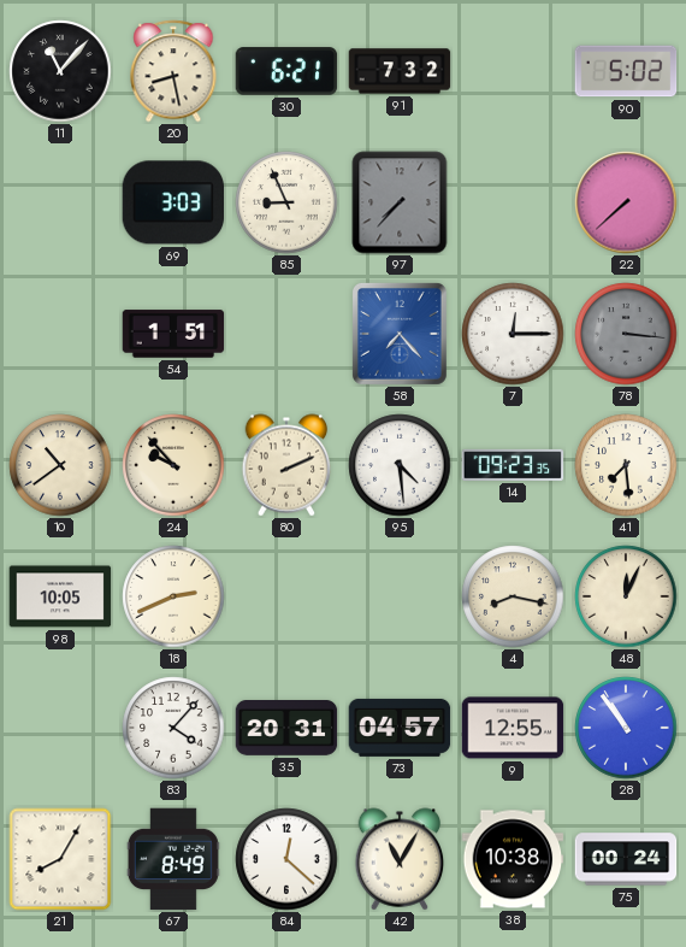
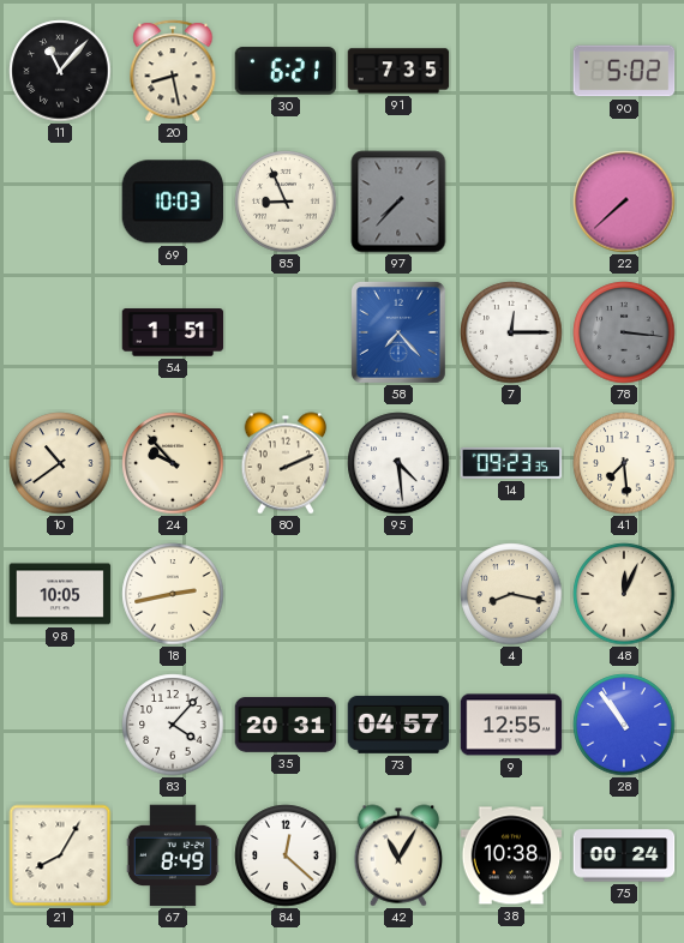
91: 7:32 -> 7:35 (398, 71)
69: 3:03 -> 10:03 (173, 202)
18: 2:41 -> 2:43 (173, 594)
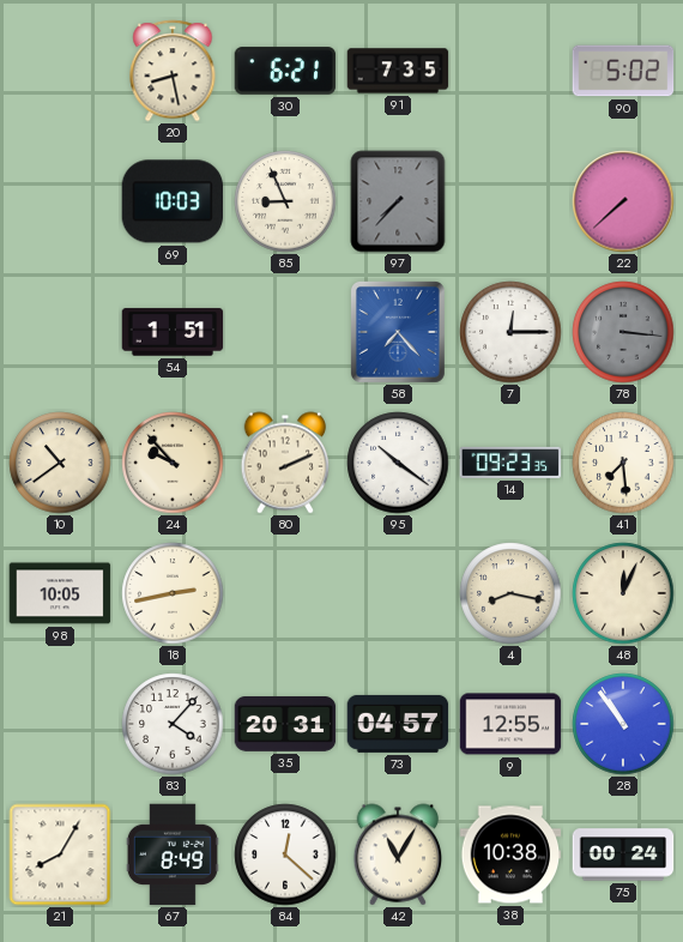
11: 11:07 -> none (60, 71)
95: 4:29 -> 10:21 (398, 463)
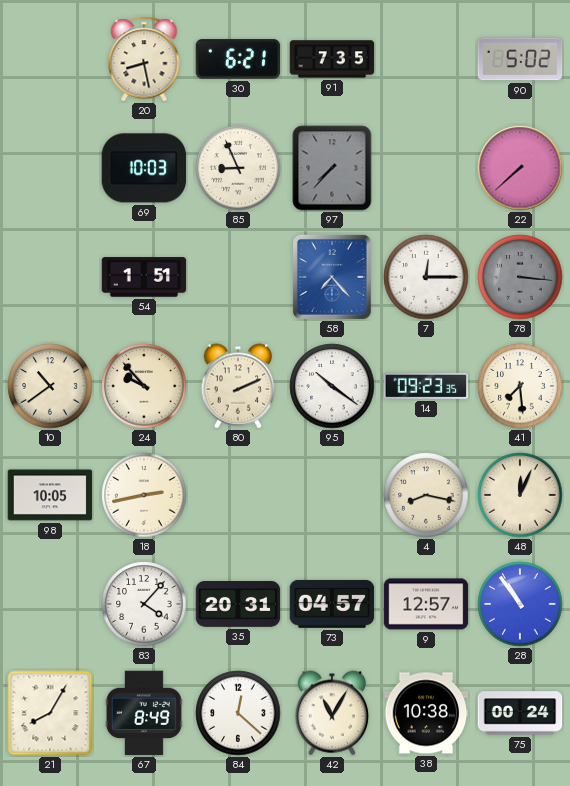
9: 12:55 -> 12:57 (426, 604)
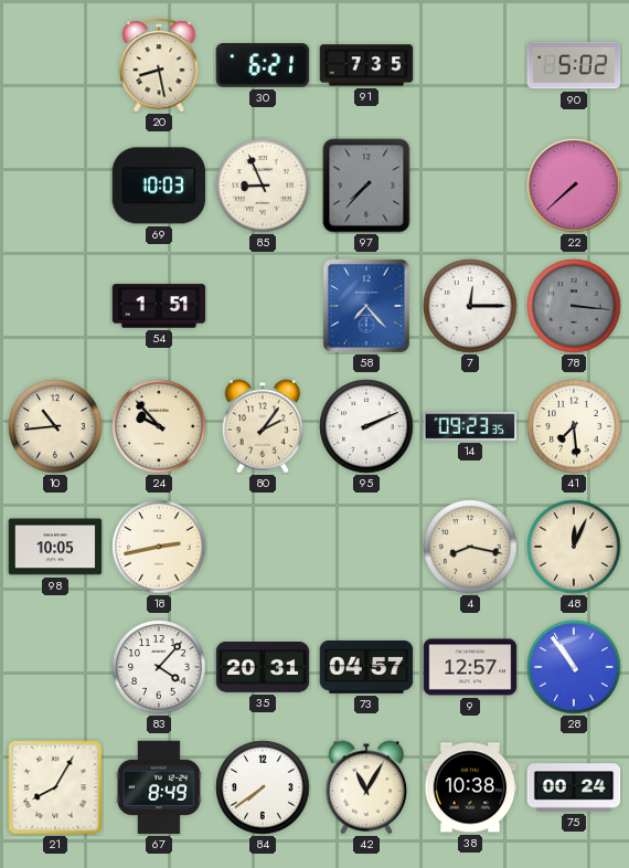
10: 10:39 -> 10:44 (55, 426)
80: 2:11 -> 2:06 (263, 426)
95: 10:21 -> 2:11 (366, 426)
84: 12:22 -> 7:39 (263, 787)
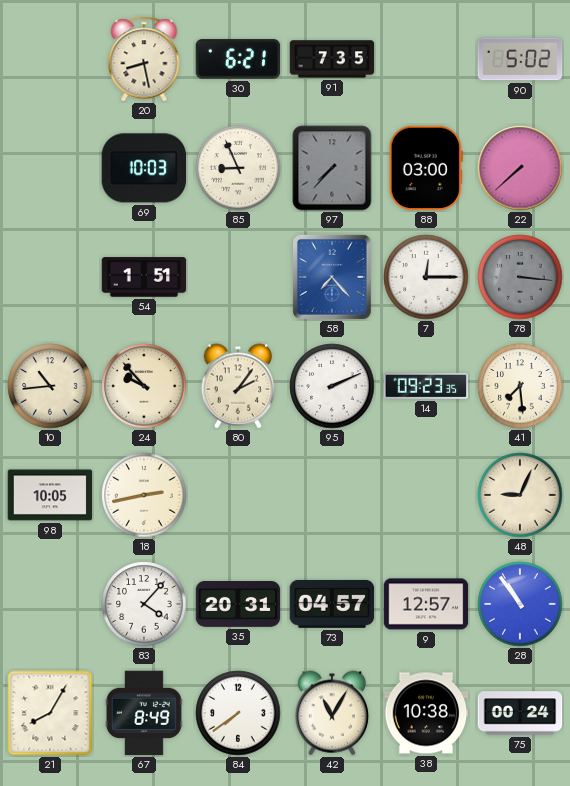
88: none -> 03:00 (426, 168)
4: 8:17 -> none (470, 547)
48: 12:04 -> 9:04 (520, 495)
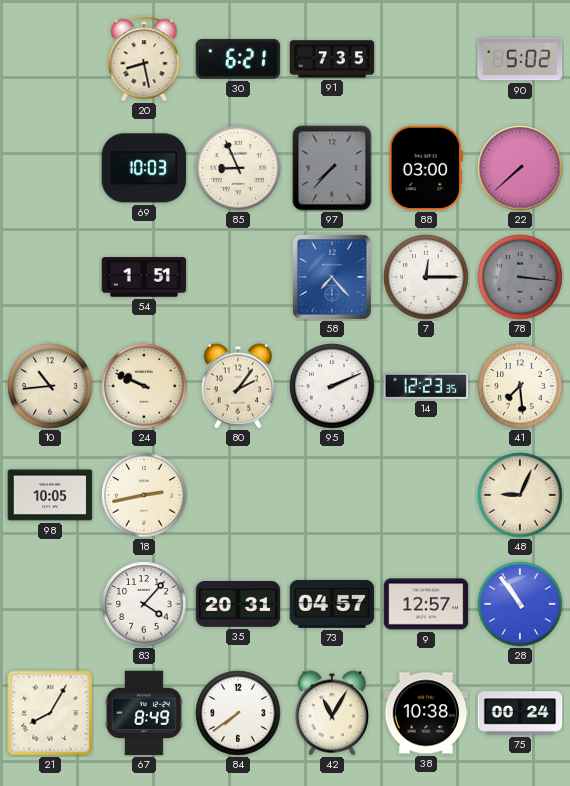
24: 9:53 -> 9:49 (144, 386)
14: 09:23 -> 12:23 (426, 386)
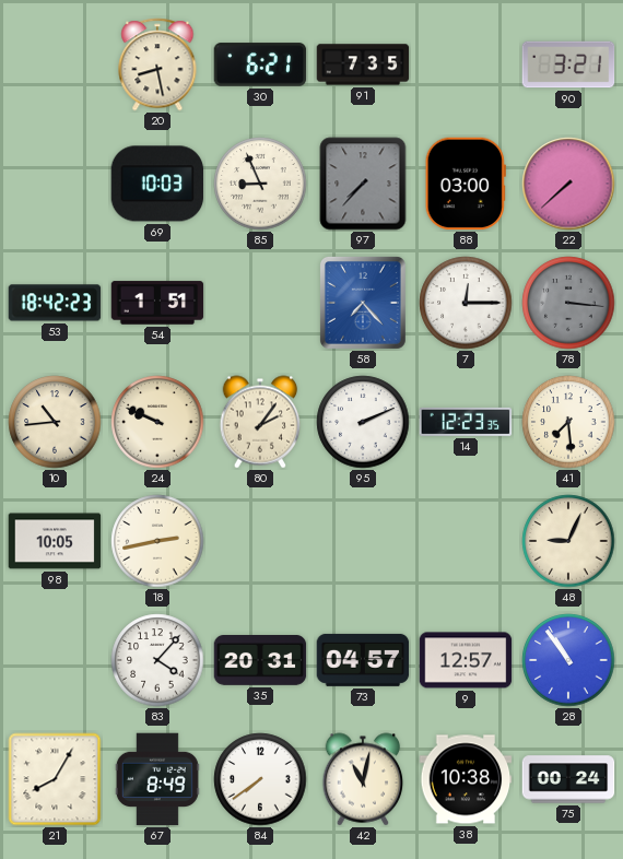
90: 5:02 -> 3:21 (568, 64)
53: none -> 18:42 (55, 303)
42: 11:05 -> 11:02 (363, 779)
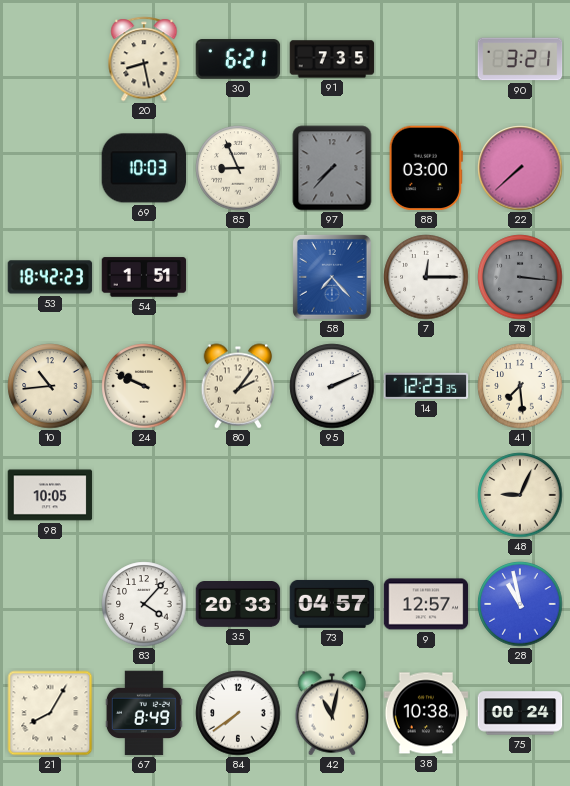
18: 2:43 -> none (157, 541)
35: 20:31 -> 20:33 (238, 605)
28: 10:54 -> 10:58 (520, 604)
